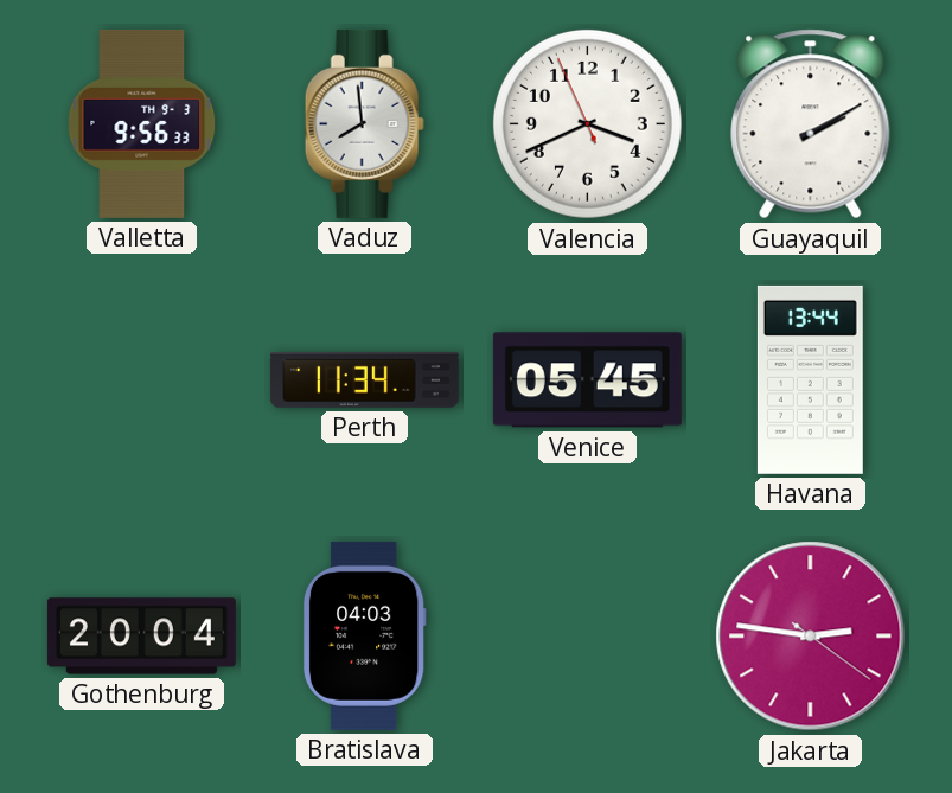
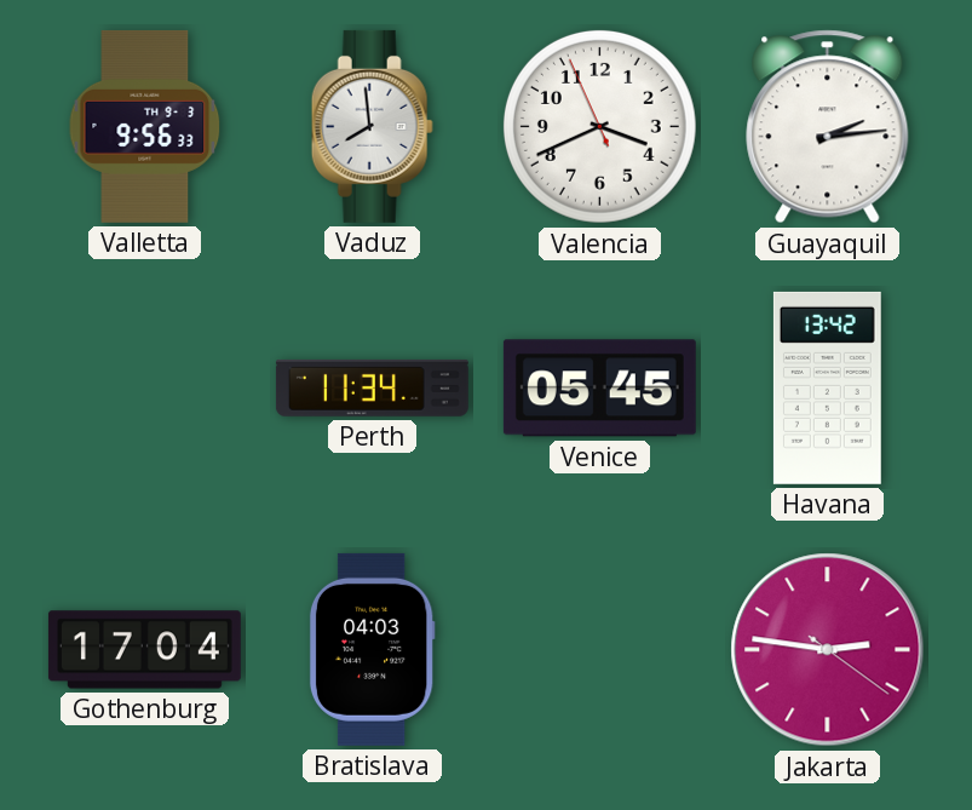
Guayaquil: 2:10 -> 2:14 (828, 127)
Havana: 13:44 -> 13:42 (827, 387)
Gothenburg: 20:04 -> 17:04 (144, 650)
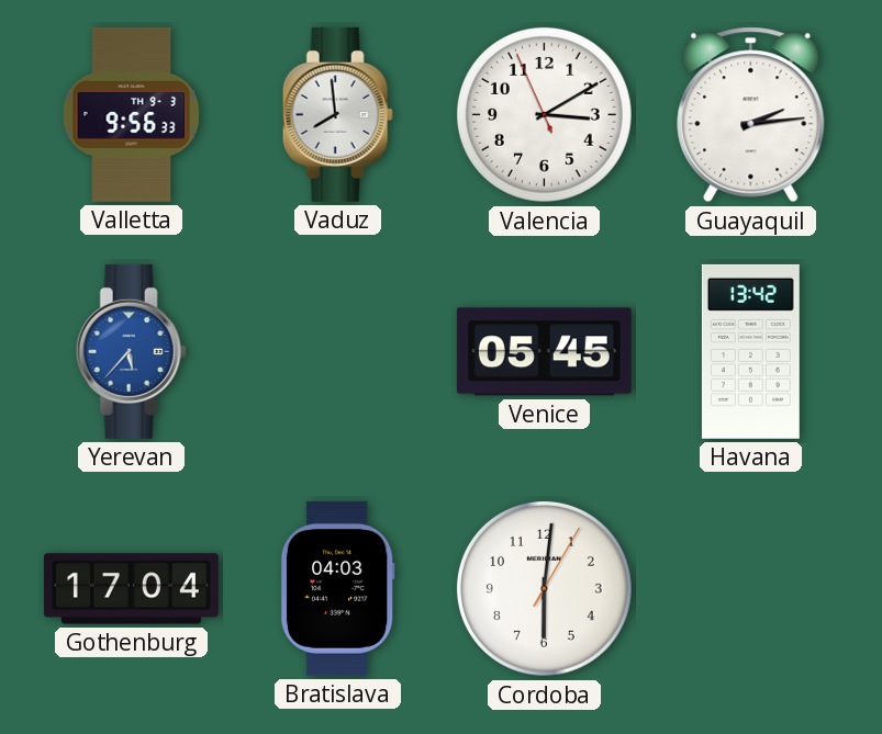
Valencia: 3:40 -> 3:09 (544, 114)
Yerevan: none -> 5:37 (131, 351)
Perth: 11:34 -> none (372, 387)
Cordoba: none -> 6:01 (544, 588)
Jakarta: 2:46 -> none (828, 650)
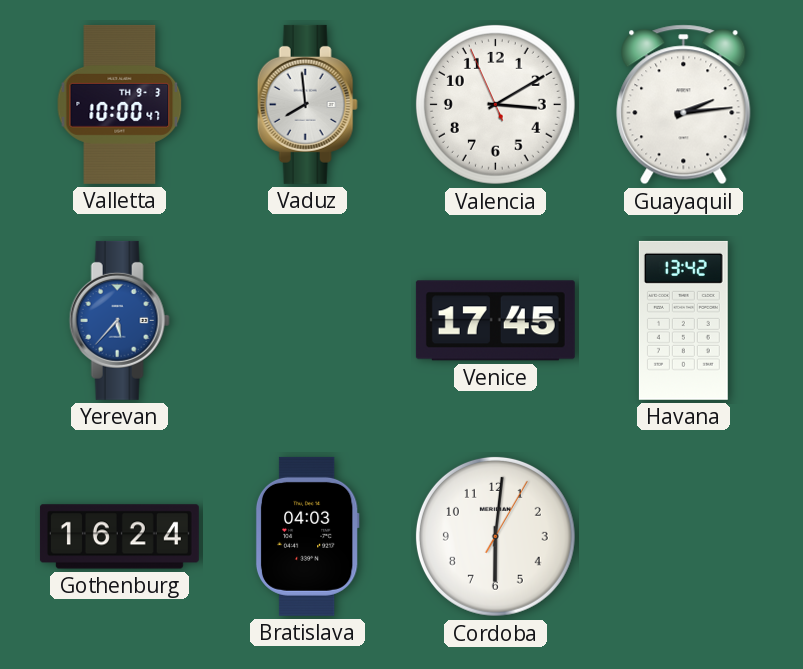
Valletta: 9:56 -> 10:00 (120, 104)
Venice: 05:45 -> 17:45 (495, 321)
Gothenburg: 17:04 -> 16:24 (119, 537)
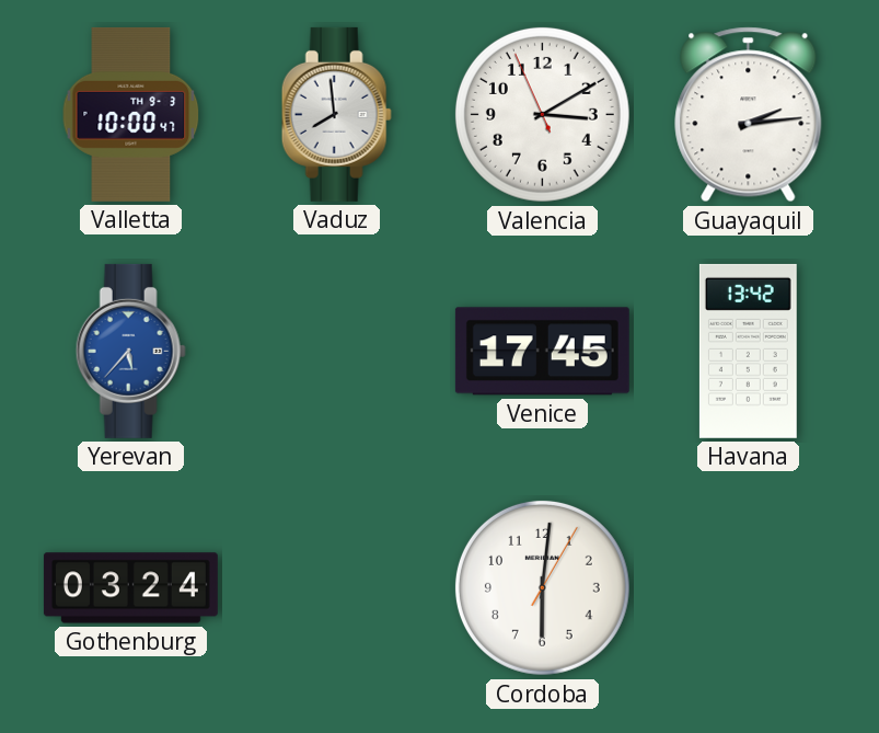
Gothenburg: 16:24 -> 03:24 (130, 588)
Bratislava: 04:03 -> none (307, 536)
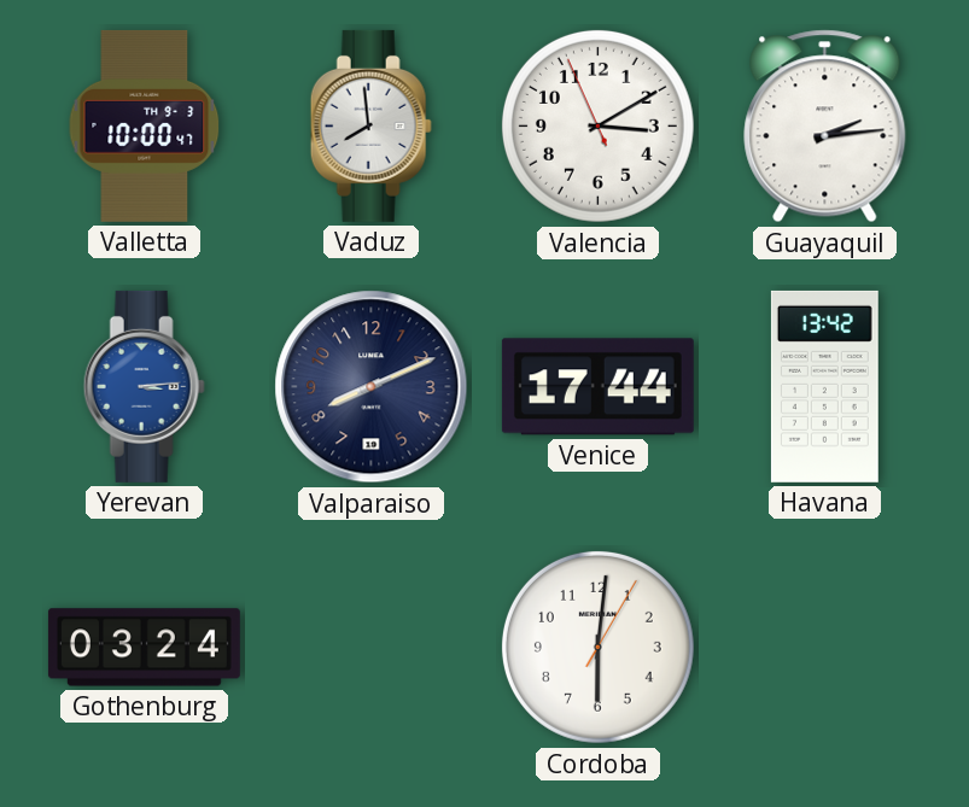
Yerevan: 5:37 -> 3:14 (144, 386)
Valparaiso: none -> 8:11 (372, 387)
Venice: 17:45 -> 17:44 (597, 387)
